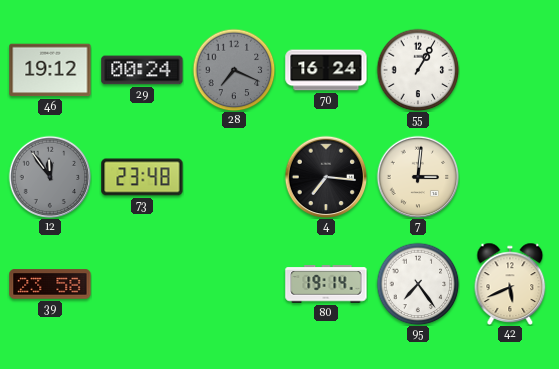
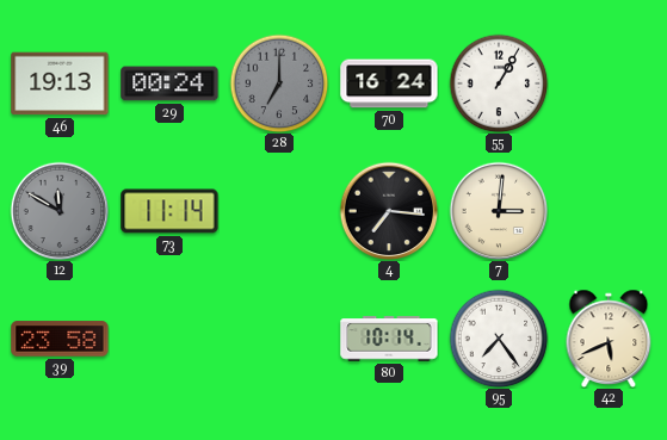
46: 19:12 -> 19:13 (60, 83)
28: 7:19 -> 7:00 (279, 83)
12: 11:54 -> 11:50 (60, 211)
73: 23:48 -> 11:14 (169, 211)
80: 19:14 -> 10:14 (389, 339)
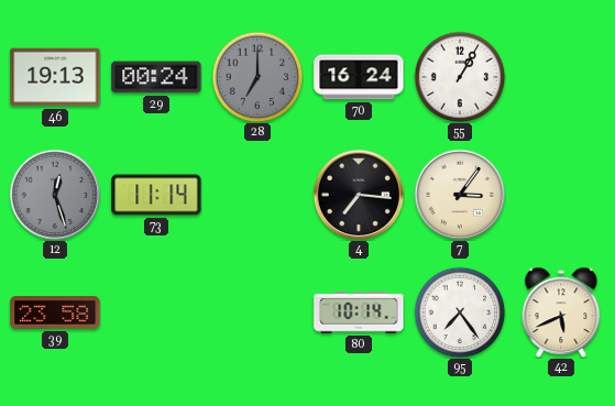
12: 11:50 -> 12:27 (55, 195)
7: 3:01 -> 3:06 (460, 195)
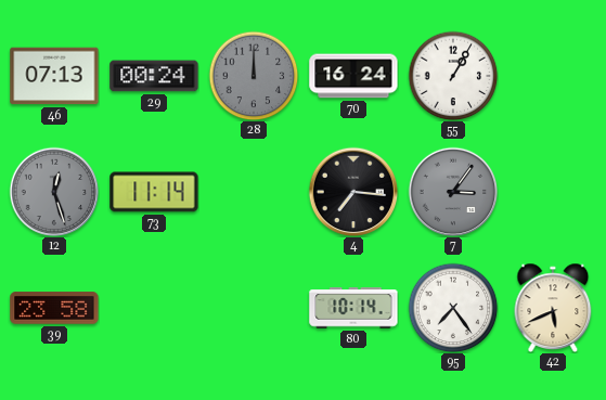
46: 19:13 -> 07:13 (54, 76)
28: 7:00 -> 12:00 (254, 76)
7 dial: cream -> grey (453, 192)
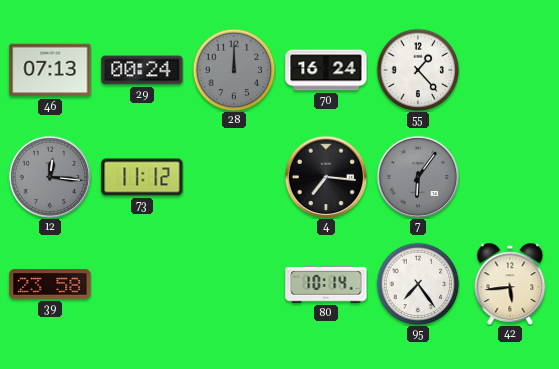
55: 1:05 -> 1:23 (418, 70)
12: 12:27 -> 12:16 (50, 177)
73: 11:14 -> 11:12 (142, 177)
7: 3:06 -> 6:06 (418, 177)
42: 5:41 -> 5:44 (510, 283)
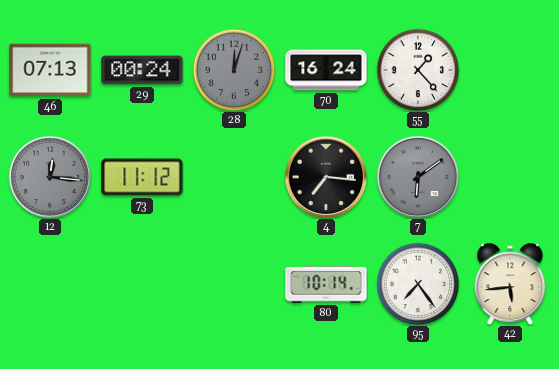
28: 12:00 -> 12:03 (234, 70)
7: 6:06 -> 6:09 (418, 177)
39: 23:58 -> none (50, 284)
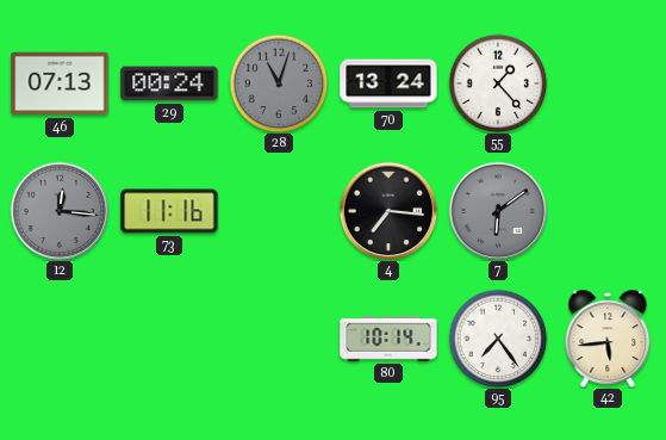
28: 12:03 -> 11:03 (279, 83)
70: 16:24 -> 13:24 (388, 83)
73: 11:12 -> 11:16 (169, 211)
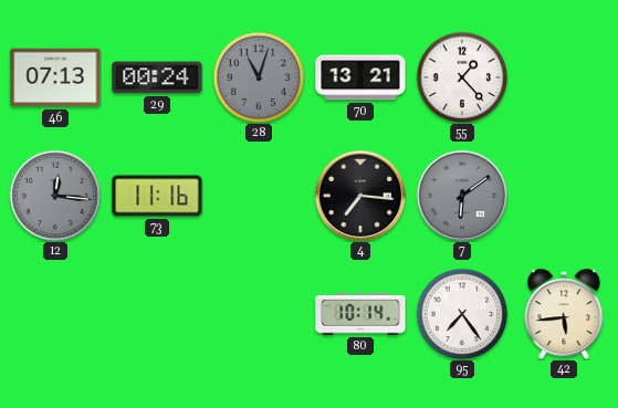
70: 13:24 -> 13:21 (360, 77)
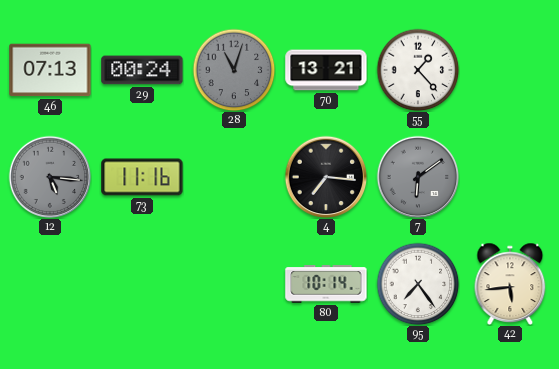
12: 12:16 -> 5:16 (50, 177)
